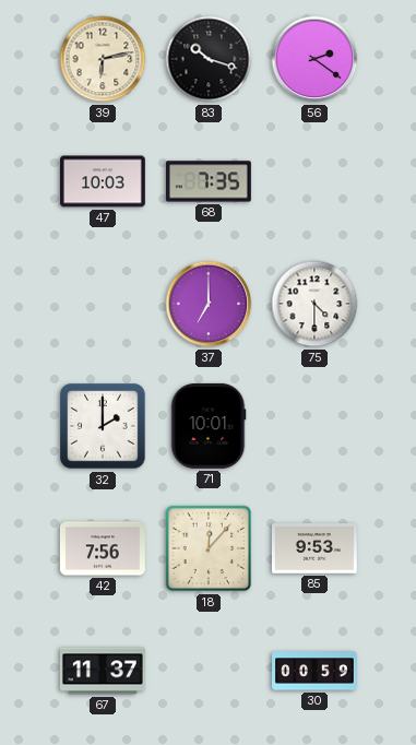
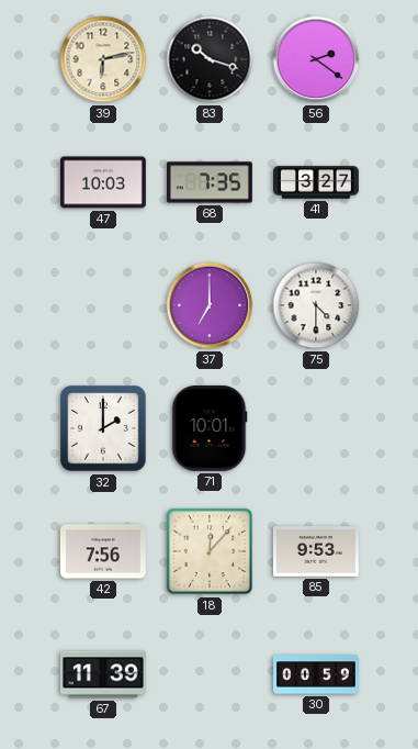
41: none -> 3:27 (317, 182)
67: 11:37 -> 11:39 (103, 674)
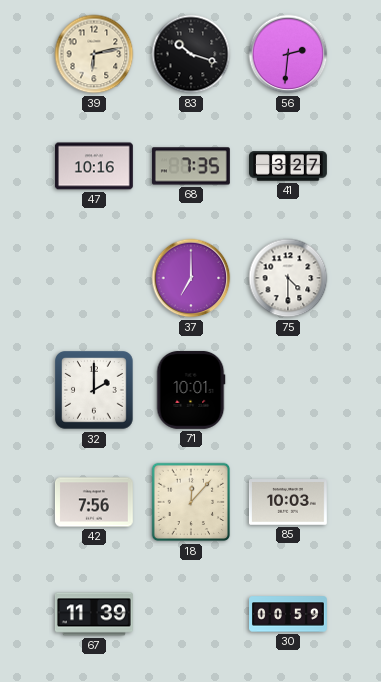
56: 2:21 -> 2:31 (288, 54)
47: 10:03 -> 10:16 (94, 166)
85: 9:53 -> 10:03 (288, 502)
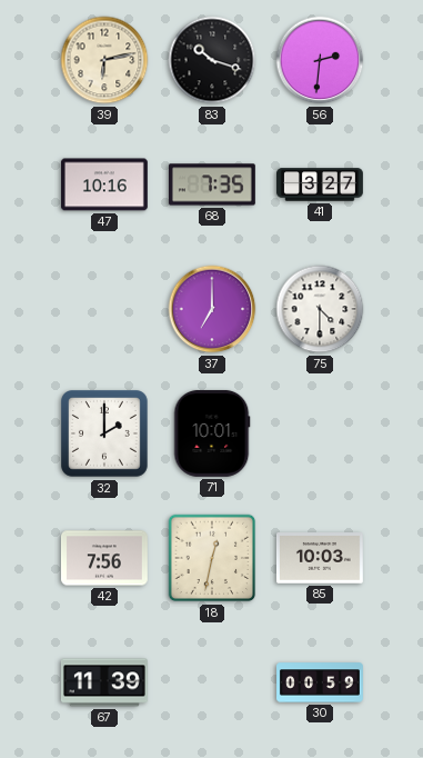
18: 12:07 -> 12:32 (212, 558)
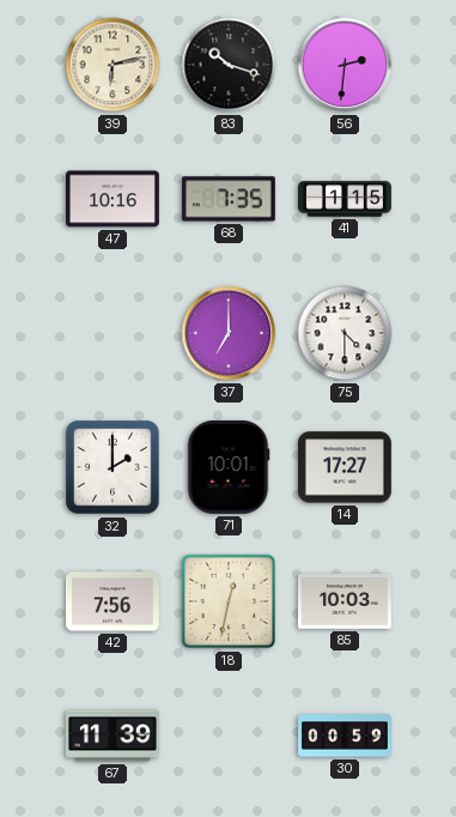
41: 3:27 -> 1:15 (346, 199)
14: none -> 17:27 (345, 467)
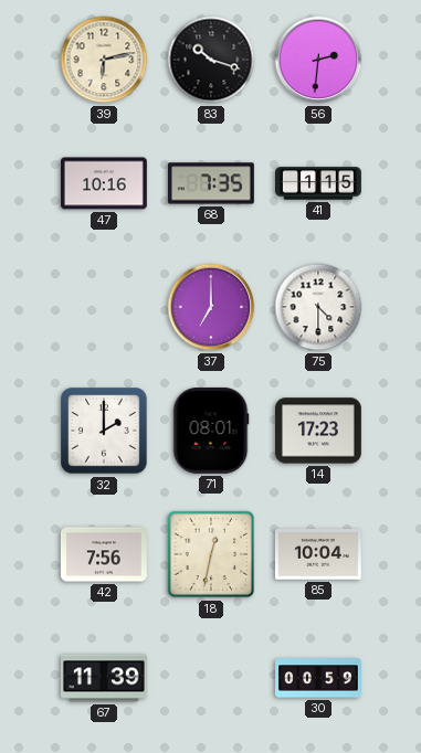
71: 10:01 -> 08:01 (211, 431)
14: 17:27 -> 17:23 (318, 431)
85: 10:03 -> 10:04 (318, 554)
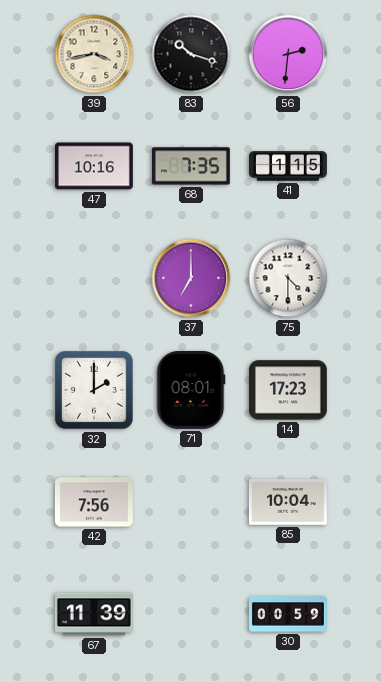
39: 6:13 -> 3:43 (94, 54)
18: 12:32 -> none (211, 554)
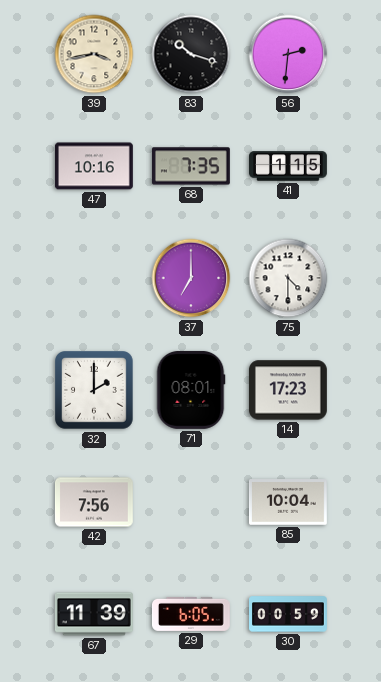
29: none -> 6:05 (191, 614)
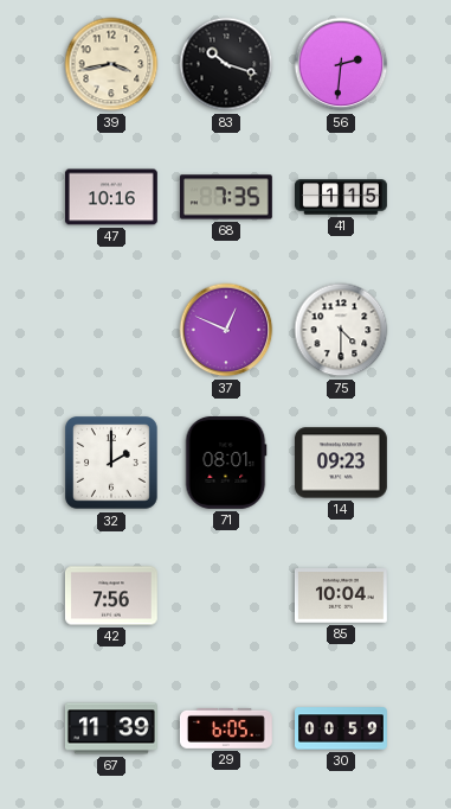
37: 7:00 -> 12:49 (226, 330)
14: 17:23 -> 09:23 (341, 463)
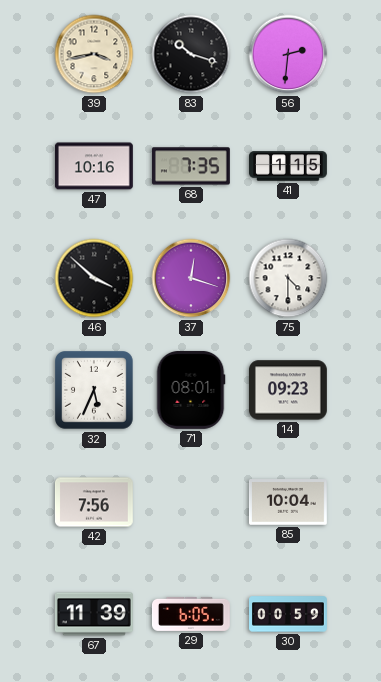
46: none -> 3:52 (94, 278)
37: 12:49 -> 12:18 (191, 278)
32: 2:00 -> 5:34 (95, 391)
